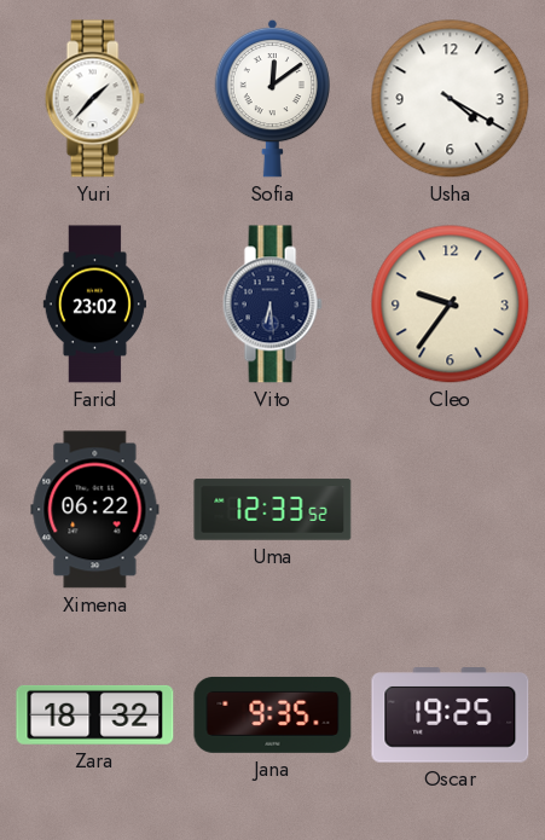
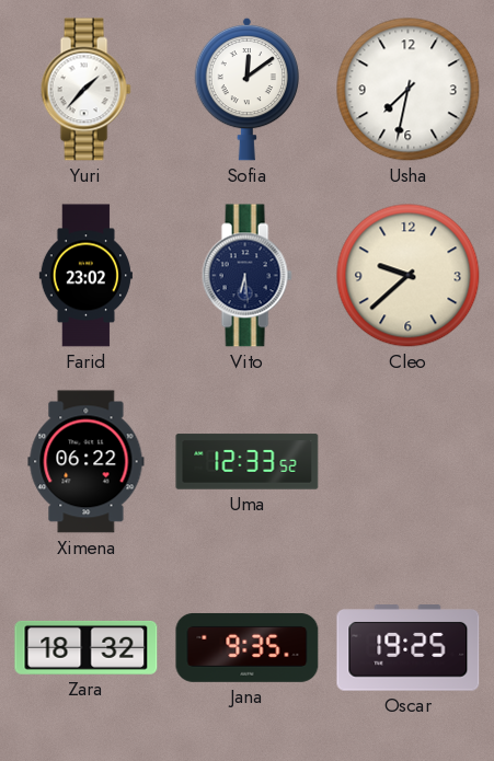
Usha: 4:20 -> 7:32 (409, 90)
Cleo: 9:36 -> 9:38 (409, 276)
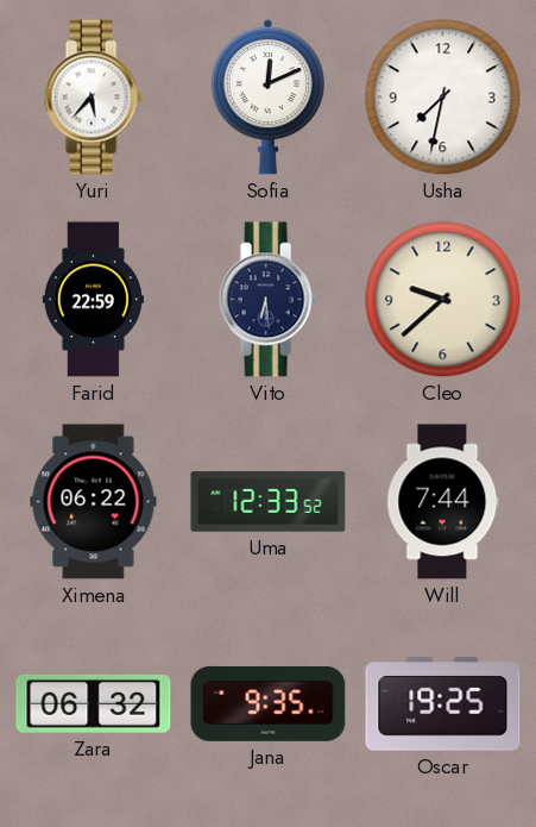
Yuri: 1:37 -> 5:37 (93, 98)
Sofia: 12:09 -> 12:11 (267, 96)
Farid: 23:02 -> 22:59 (93, 300)
Will: none -> 7:44 (443, 502)
Zara: 18:32 -> 06:32 (94, 703)
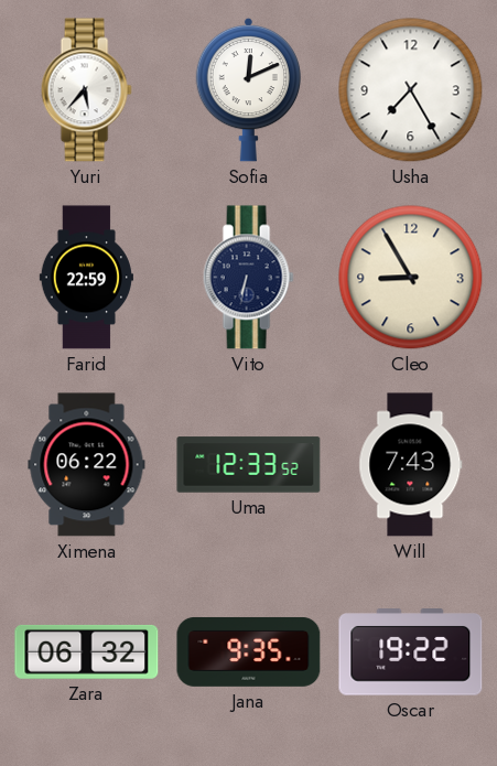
Usha: 7:32 -> 7:25 (411, 90)
Vito: 6:29 -> 6:32 (248, 278)
Cleo: 9:38 -> 8:55 (411, 278)
Will: 7:44 -> 7:43 (411, 465)
Oscar: 19:25 -> 19:22 (411, 652)
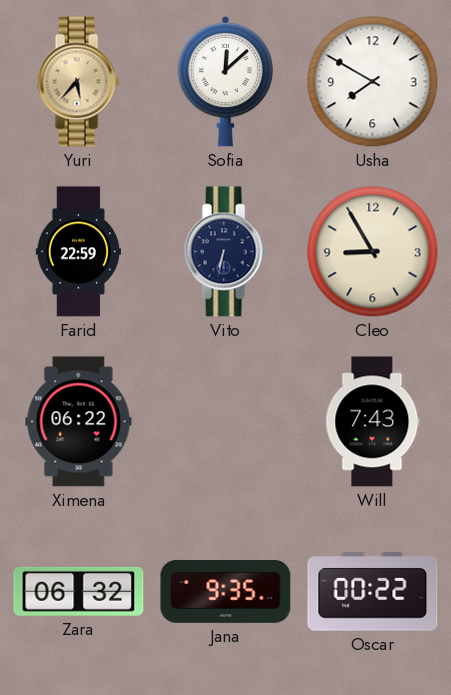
Yuri dial: white -> champagne (78, 82)
Sofia: 12:11 -> 12:08 (225, 81)
Usha: 7:25 -> 7:50 (373, 82)
Uma: 12:33 -> none (249, 465)
Oscar: 19:22 -> 00:22 (373, 592)
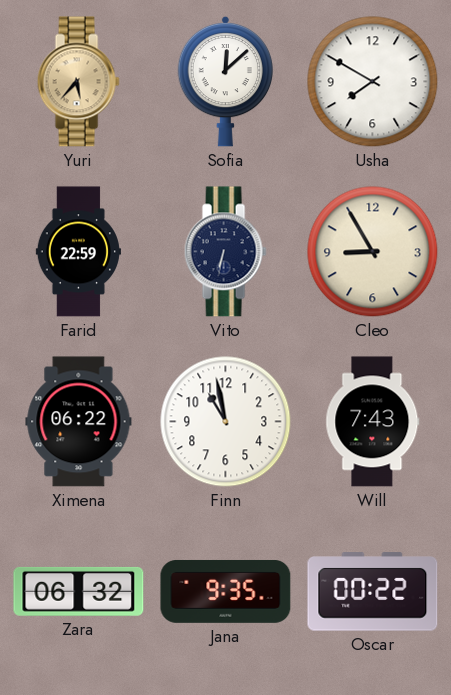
Finn: none -> 10:58 (226, 422)
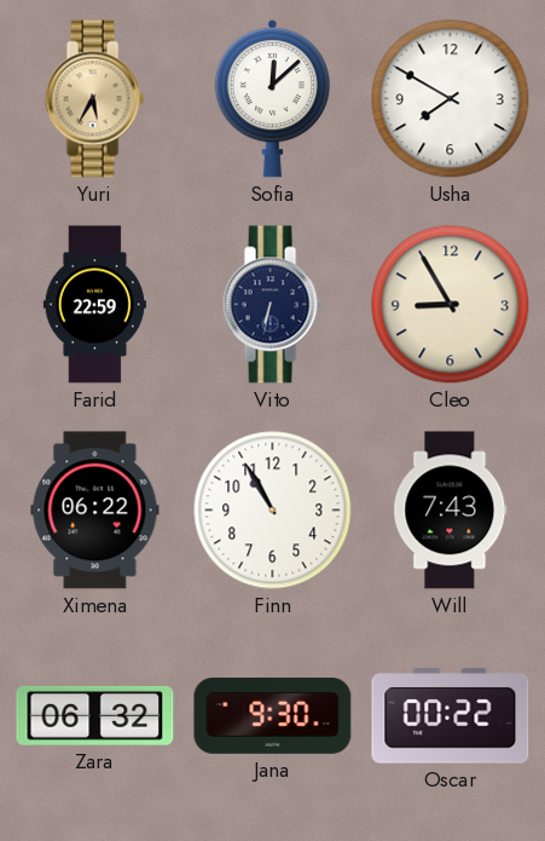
Yuri: 5:37 -> 5:35 (94, 99)
Finn: 10:58 -> 10:55 (273, 511)
Jana: 9:35 -> 9:30 (273, 715)
